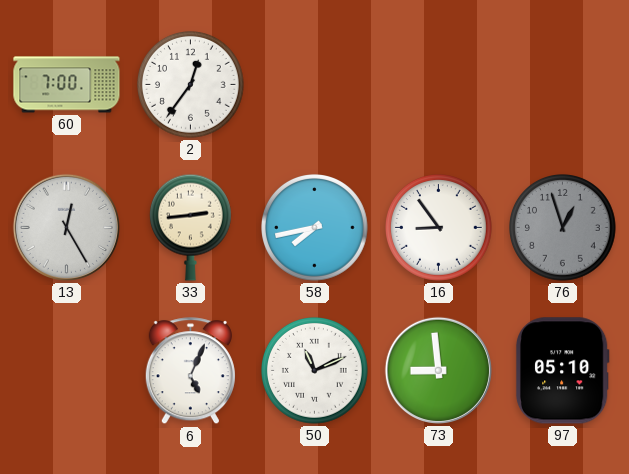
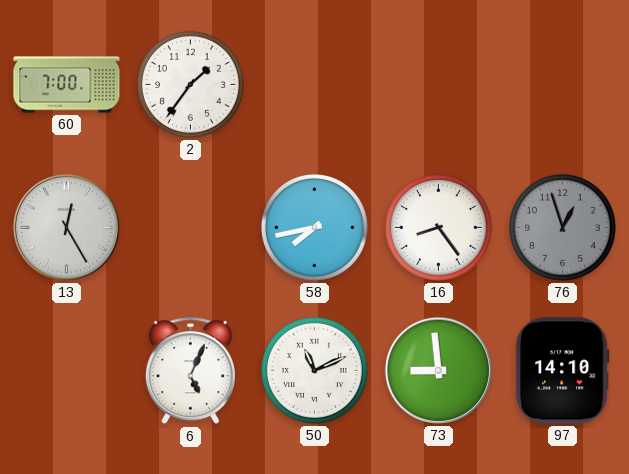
2: 12:36 -> 1:36 (191, 85)
33: 2:44 -> none (190, 227)
16: 8:54 -> 8:24 (439, 228)
97: 05:10 -> 14:10 (562, 371)
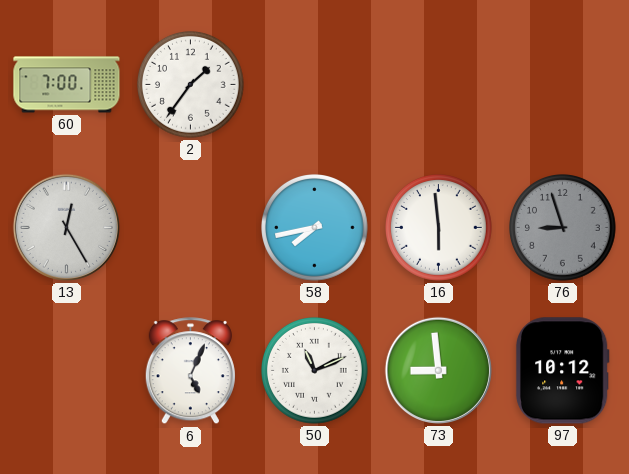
16: 8:24 -> 5:59 (439, 228)
76: 12:57 -> 8:57 (563, 228)
97: 14:10 -> 10:12 (562, 371)
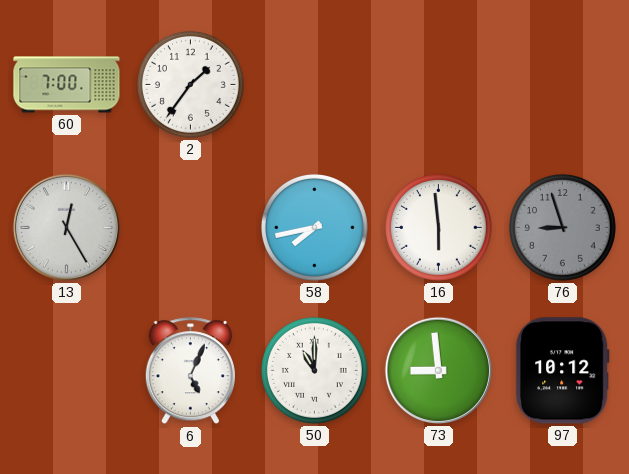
50: 11:11 -> 11:00 (315, 371)
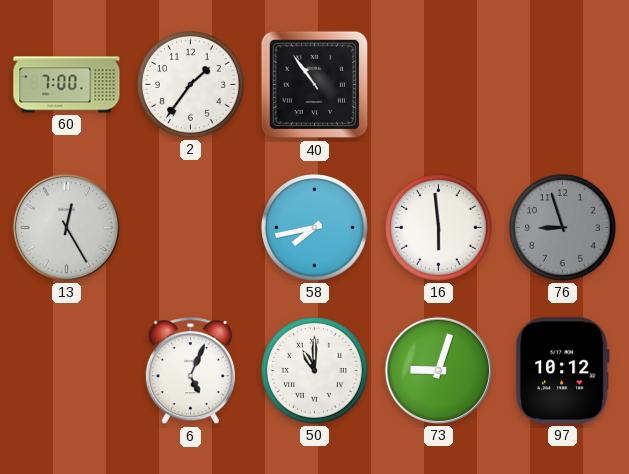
40: none -> 10:54 (315, 85)
73: 8:59 -> 9:03 (438, 370)
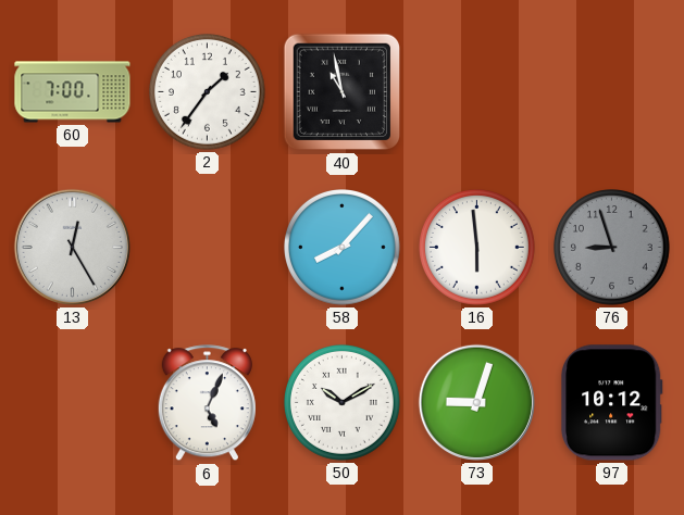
40: 10:54 -> 10:58 (343, 92)
58: 7:43 -> 8:07 (343, 248)
50: 11:00 -> 10:10 (343, 403)
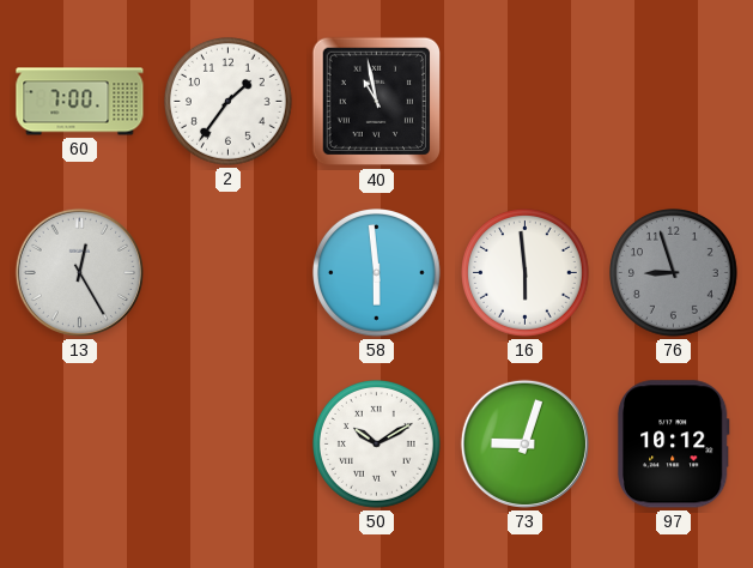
58: 8:07 -> 5:59 (377, 273)
6: 5:04 -> none (207, 403)
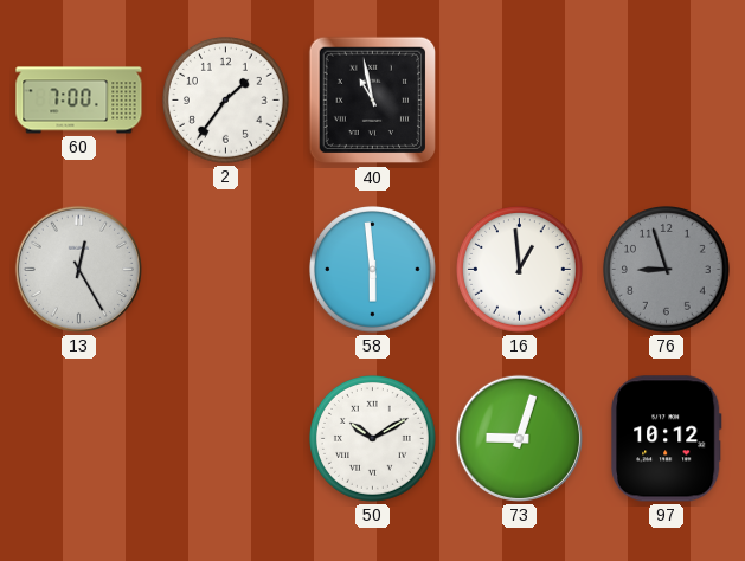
16: 5:59 -> 12:59 (520, 270)
